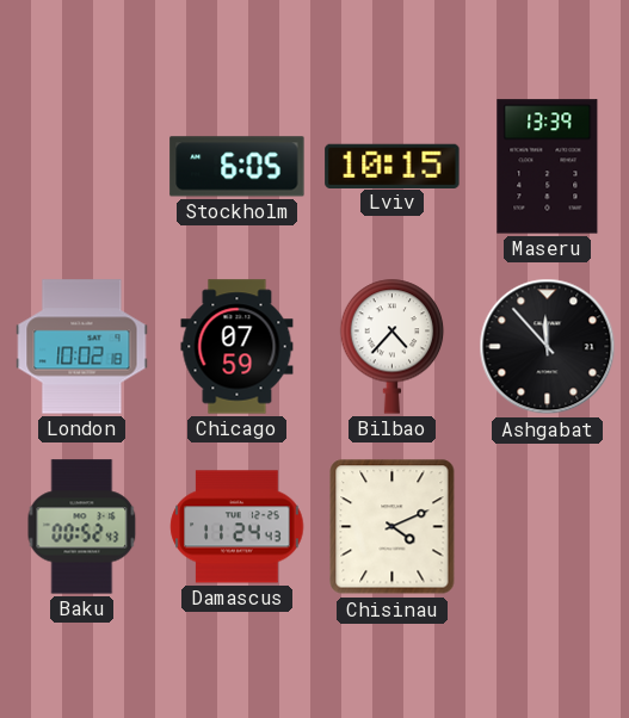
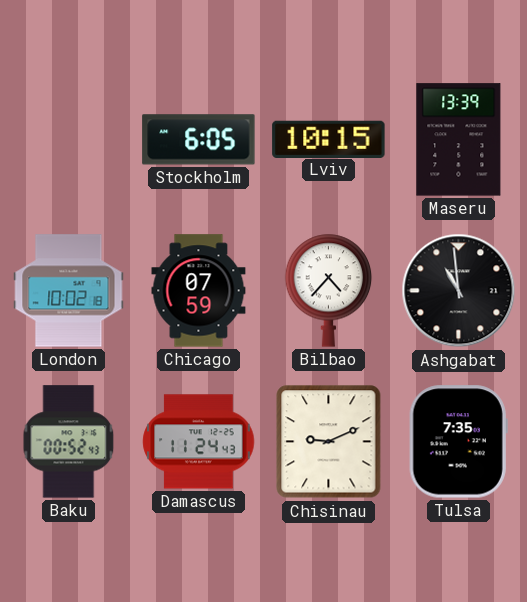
Ashgabat: 11:53 -> 10:59 (459, 291)
Chisinau: 4:11 -> 9:11 (329, 442)
Tulsa: none -> 7:35 (458, 442)
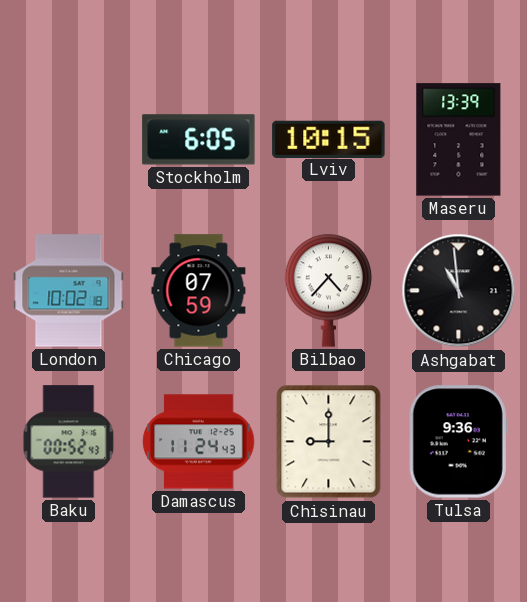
Chisinau: 9:11 -> 9:00 (329, 442)
Tulsa: 7:35 -> 9:36 (458, 442)
